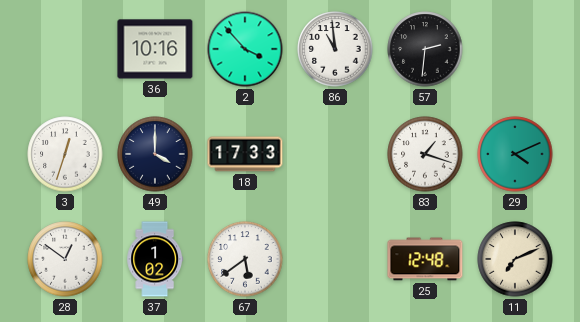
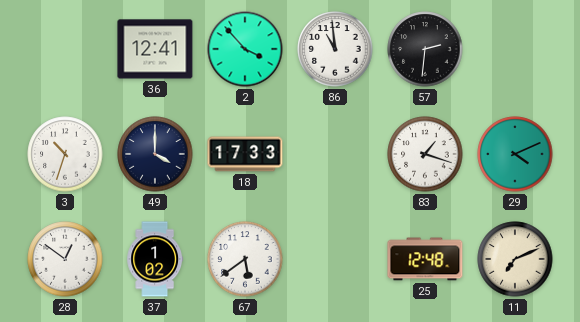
36: 10:16 -> 12:41 (155, 49)
3: 12:33 -> 10:33 (65, 154)
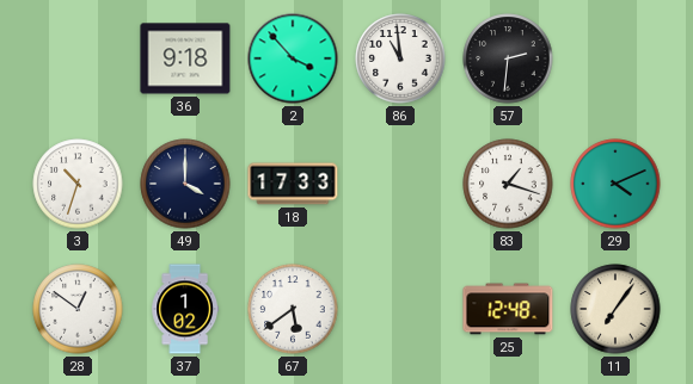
36: 12:41 -> 9:18 (185, 58)
11: 7:11 -> 7:06 (615, 309)
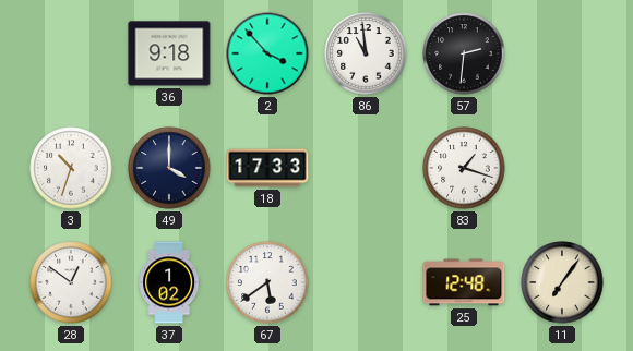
29: 4:11 -> none (615, 184)
